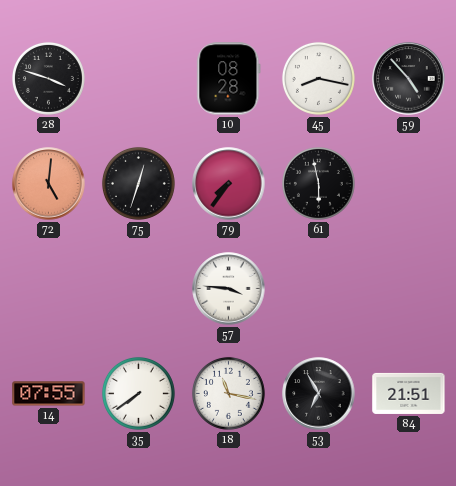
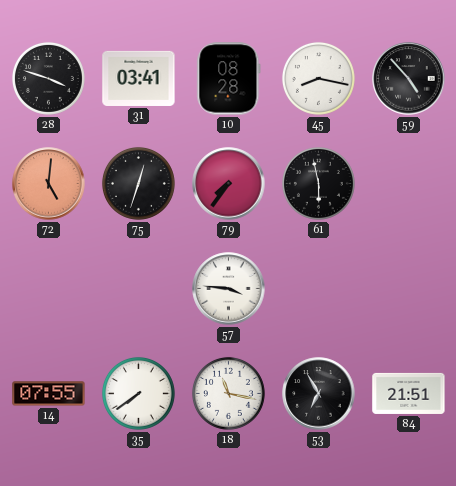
31: none -> 03:41 (139, 78)
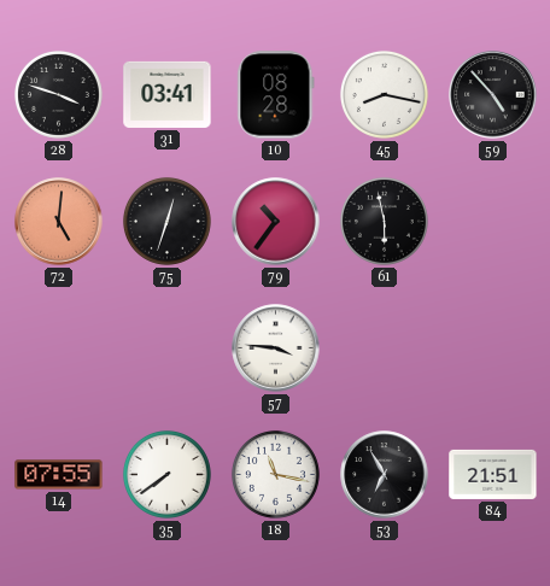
79: 7:36 -> 10:36 (276, 222)
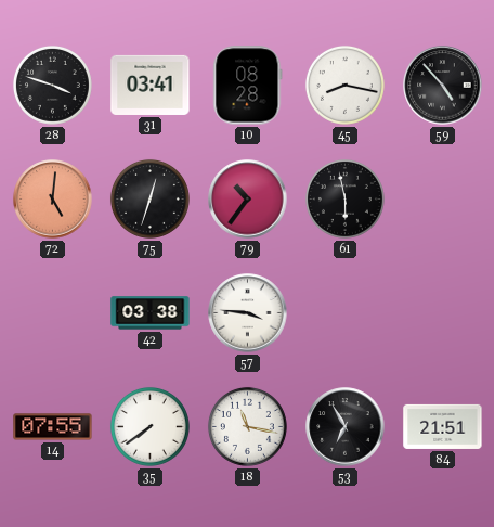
42: none -> 03:38 (151, 313)
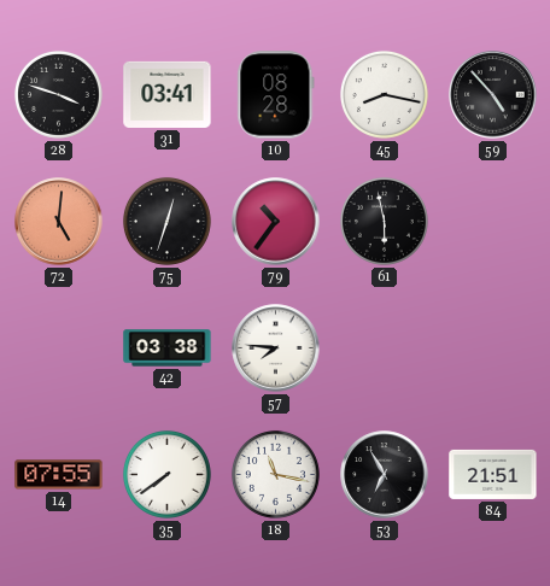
57: 3:46 -> 7:46 (276, 348)
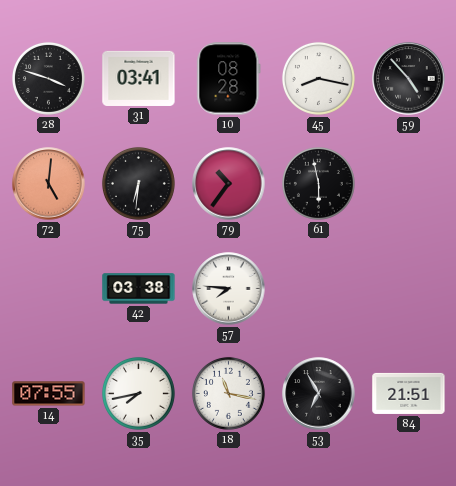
75: 12:33 -> 6:31 (138, 183)
35: 7:39 -> 7:43 (138, 393)
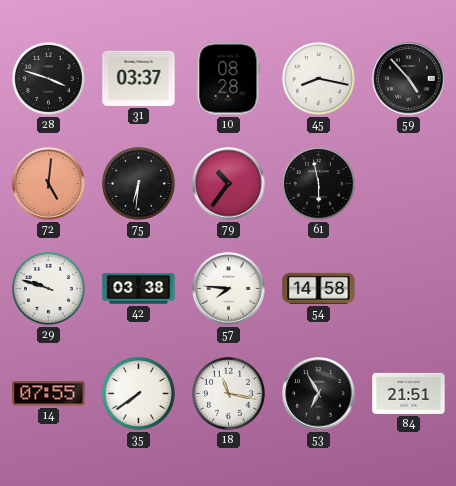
31: 03:41 -> 03:37 (139, 78)
29: none -> 9:48 (48, 288)
54: none -> 14:58 (319, 288)
35: 7:43 -> 7:39 (138, 393)
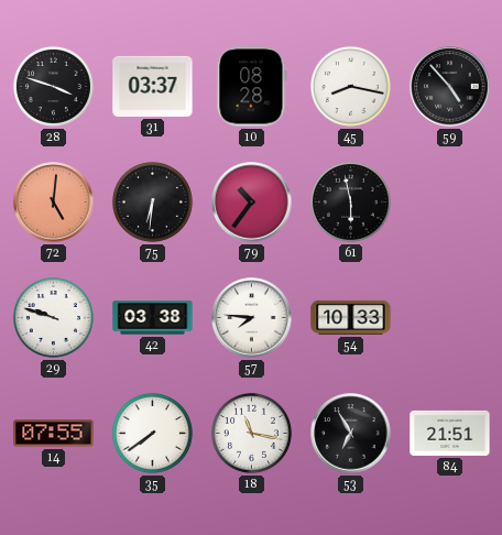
54: 14:58 -> 10:33 (351, 317)
